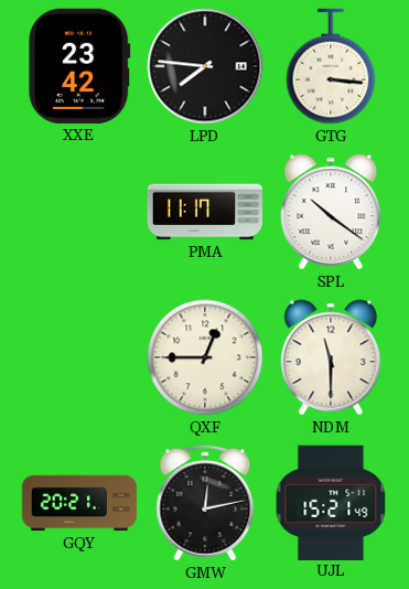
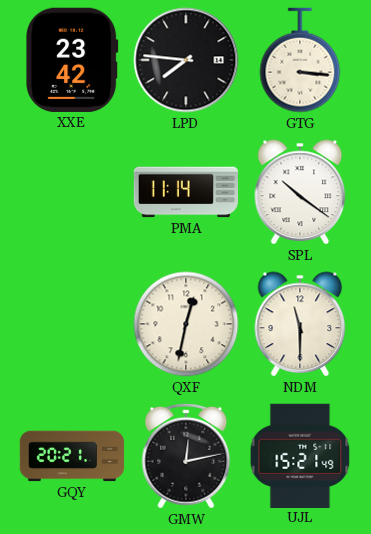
PMA: 11:17 -> 11:14 (186, 192)
QXF: 12:45 -> 12:32 (186, 324)
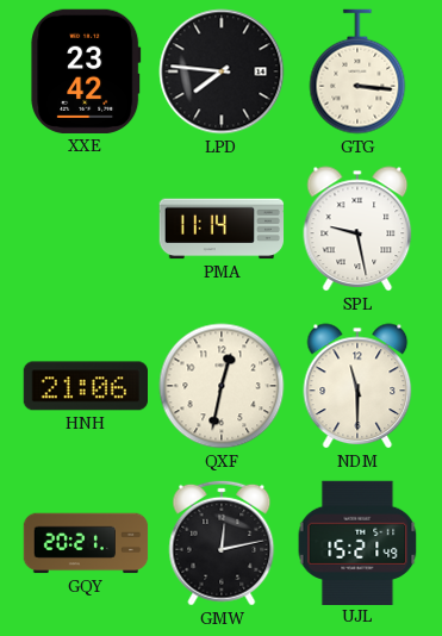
SPL: 10:21 -> 9:28 (357, 229)
HNH: none -> 21:06 (85, 386)
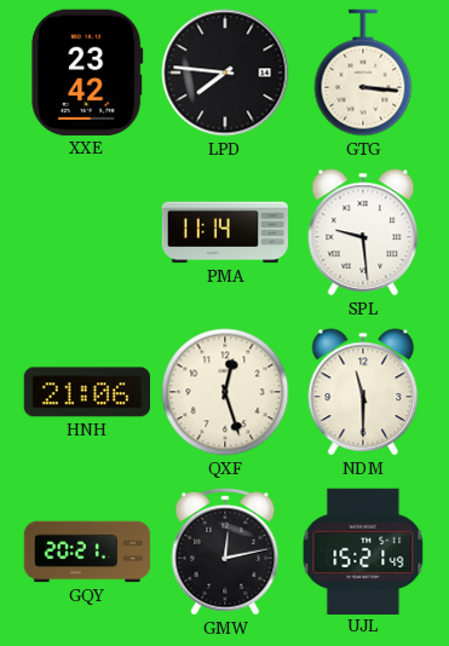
SPL: 9:28 -> 9:29 (363, 232)
QXF: 12:32 -> 12:27 (225, 392)
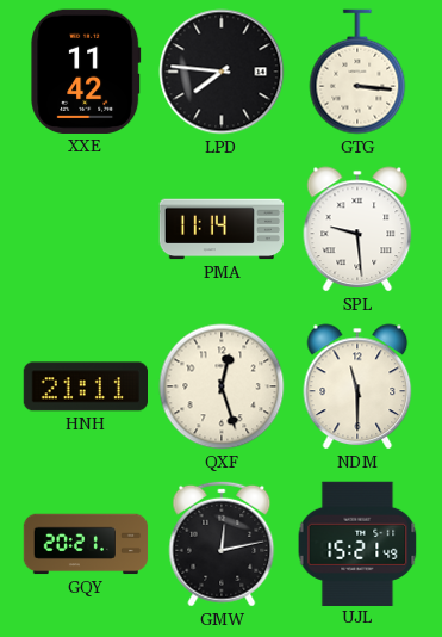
XXE: 23:42 -> 11:42 (86, 72)
HNH: 21:06 -> 21:11 (85, 386)
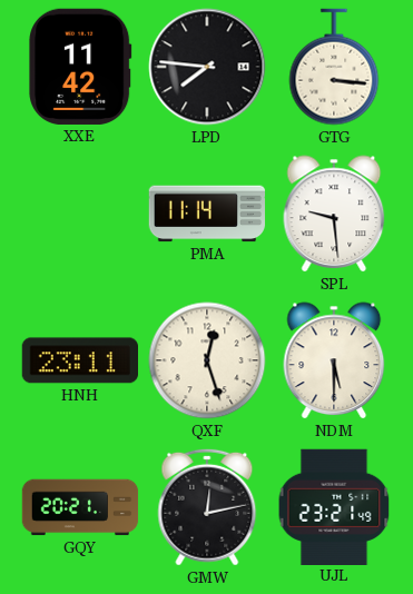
HNH: 21:11 -> 23:11 (79, 360)
NDM: 11:30 -> 5:30 (334, 360)
UJL: 15:21 -> 23:21 (334, 506)
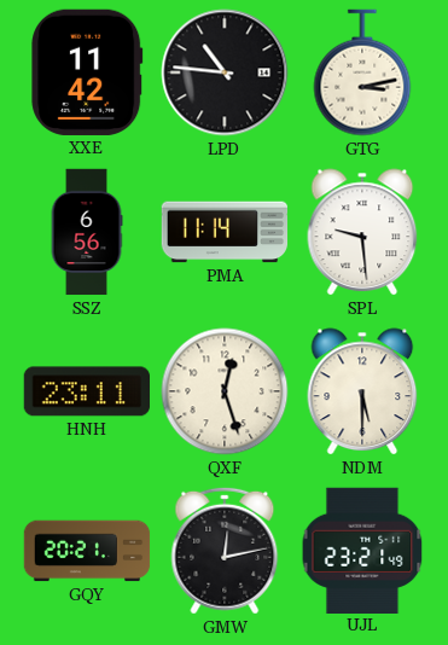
LPD: 7:46 -> 10:46 (225, 72)
GTG: 3:16 -> 3:13 (362, 72)
SSZ: none -> 6:56 (87, 232)
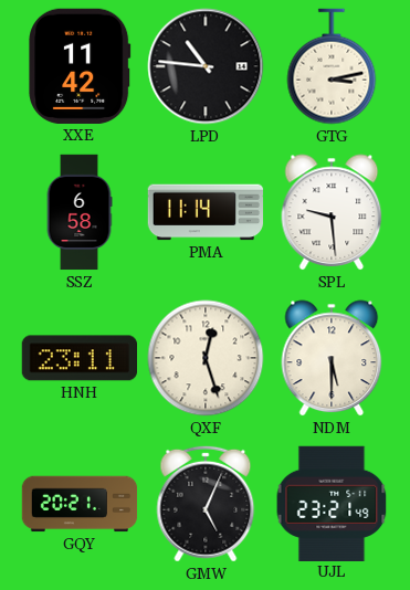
SSZ: 6:56 -> 6:58 (80, 212)
GMW: 12:13 -> 5:04 (206, 504)
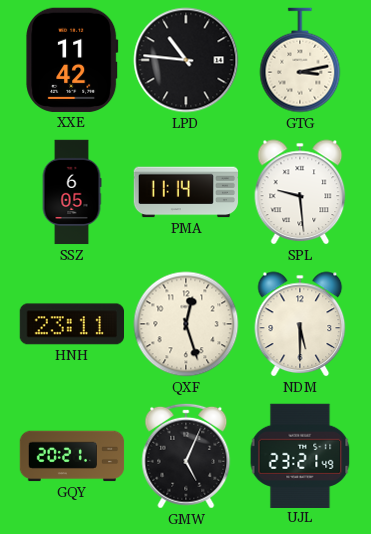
SSZ: 6:58 -> 6:05 (72, 192)
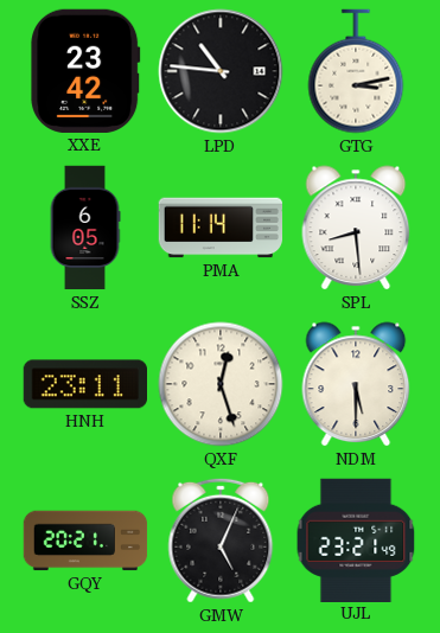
XXE: 11:42 -> 23:42 (85, 71)
SPL: 9:29 -> 8:29 (356, 228)
